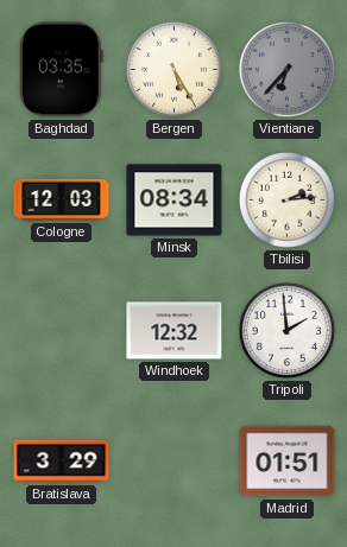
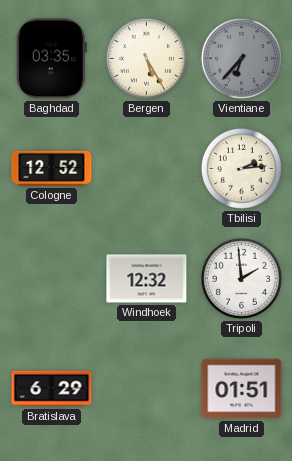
Cologne: 12:03 -> 12:52 (52, 168)
Minsk: 08:34 -> none (175, 201)
Bratislava: 3:29 -> 6:29 (52, 389)
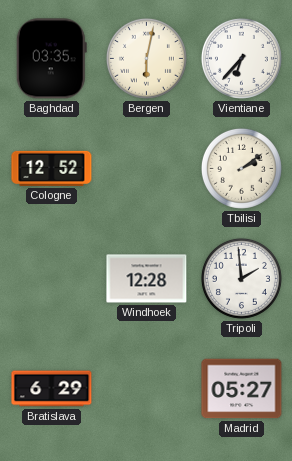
Bergen: 5:25 -> 6:02 (146, 58)
Vientiane dial: grey -> white (241, 58)
Tbilisi: 2:14 -> 2:09 (241, 168)
Windhoek: 12:32 -> 12:28 (147, 279)
Madrid: 01:51 -> 05:27 (242, 389)
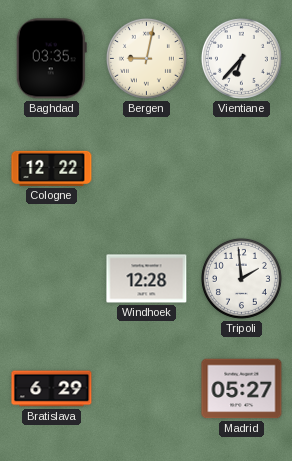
Bergen: 6:02 -> 9:02 (146, 58)
Cologne: 12:52 -> 12:22 (52, 168)
Tbilisi: 2:09 -> none (241, 168)
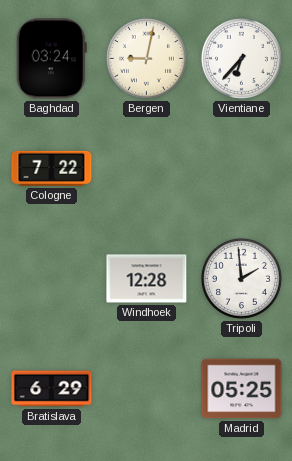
Baghdad: 03:35 -> 03:24 (51, 59)
Cologne: 12:22 -> 7:22 (52, 168)
Madrid: 05:27 -> 05:25 (242, 389)
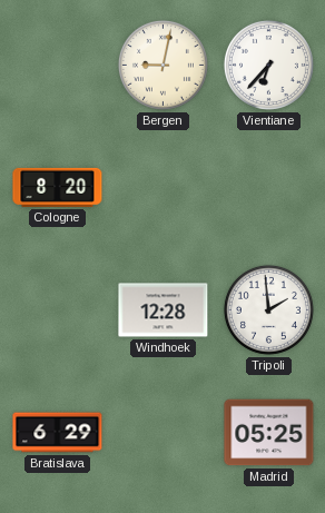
Baghdad: 03:24 -> none (51, 59)
Cologne: 7:22 -> 8:20 (58, 187)
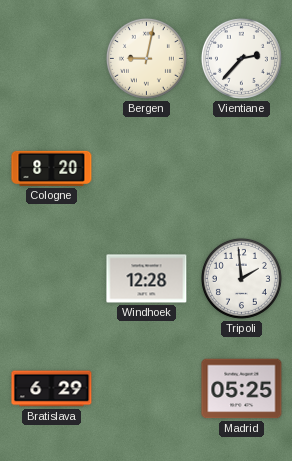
Vientiane: 6:37 -> 2:37 (241, 58)
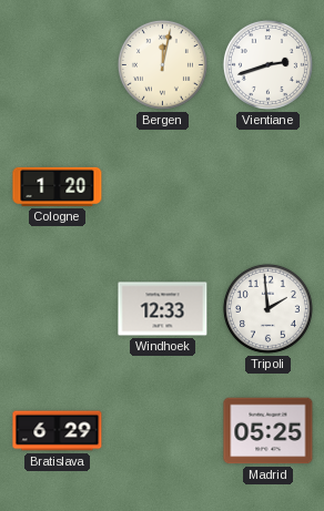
Bergen: 9:02 -> 12:02 (162, 64)
Vientiane: 2:37 -> 2:42 (267, 64)
Cologne: 8:20 -> 1:20 (58, 186)
Windhoek: 12:28 -> 12:33 (163, 309)
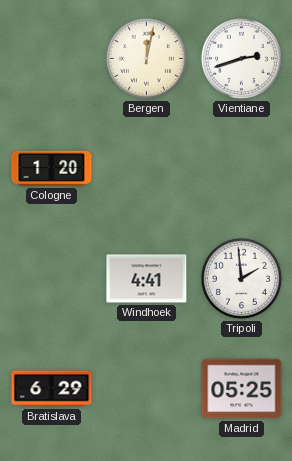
Windhoek: 12:33 -> 4:41 (147, 279)
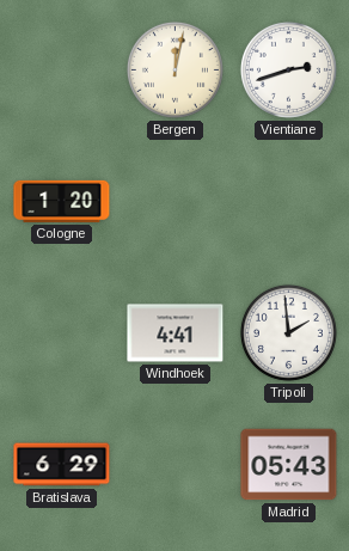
Madrid: 05:25 -> 05:43 (289, 465)
